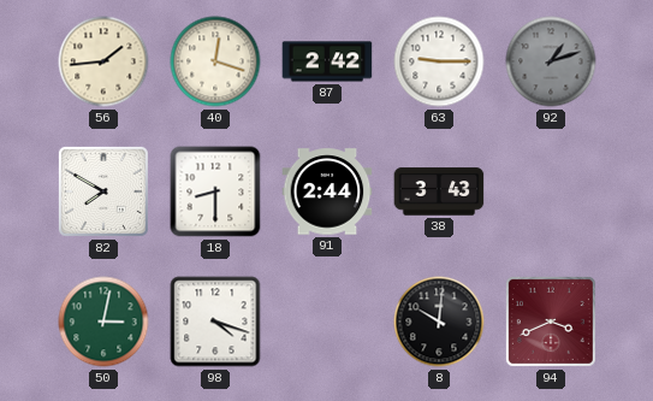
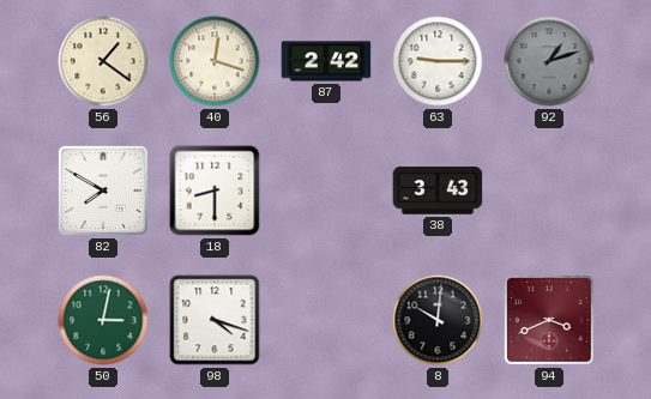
56: 1:44 -> 1:21 (103, 61)
91: 2:44 -> none (327, 191)
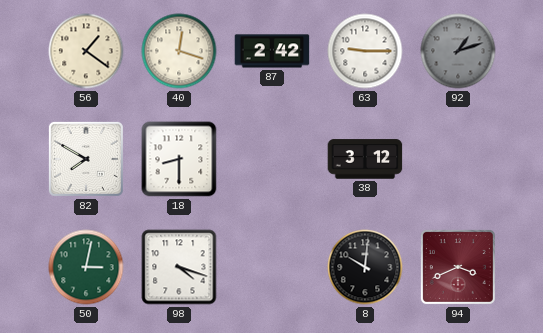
38: 3:43 -> 3:12 (365, 159)
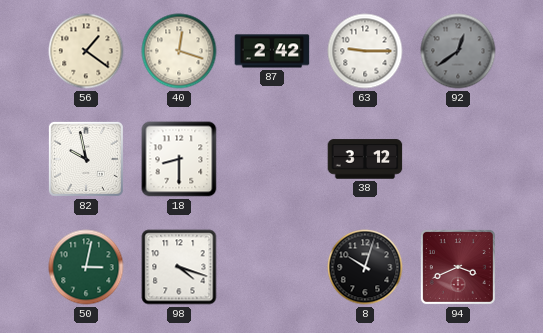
92: 1:12 -> 12:39 (458, 51)
82: 7:50 -> 9:58 (86, 159)
8: 10:01 -> 10:03 (365, 267)
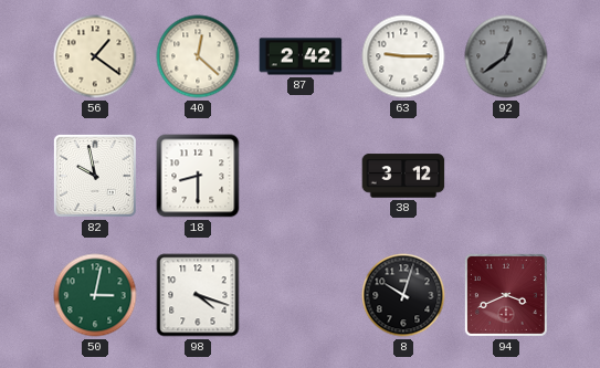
40: 12:18 -> 12:22 (198, 56)
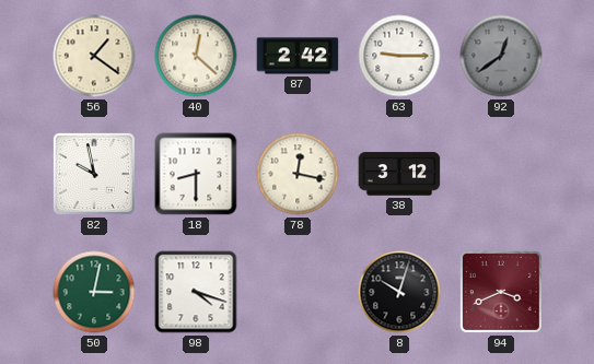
78: none -> 12:17 (298, 174)
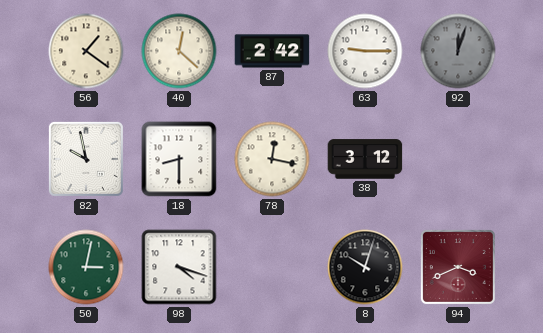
92: 12:39 -> 12:03 (458, 51)
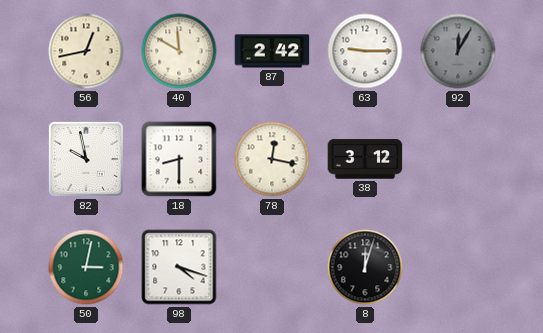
56: 1:21 -> 12:43 (86, 51)
40: 12:22 -> 11:50 (179, 51)
92: 12:03 -> 12:05 (458, 51)
8: 10:03 -> 12:03 (365, 267)
94: 3:41 -> none (458, 267)
